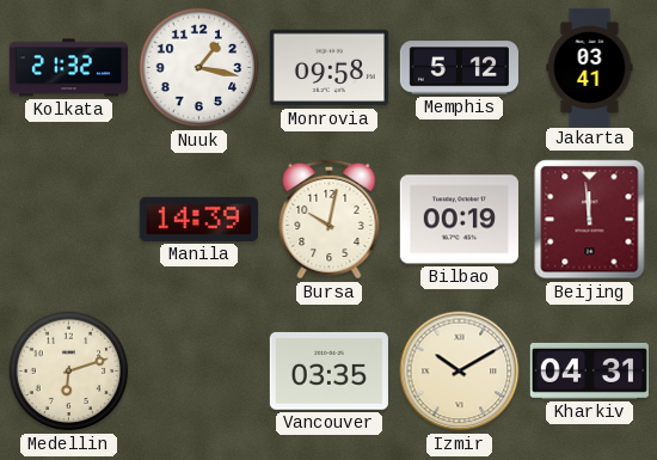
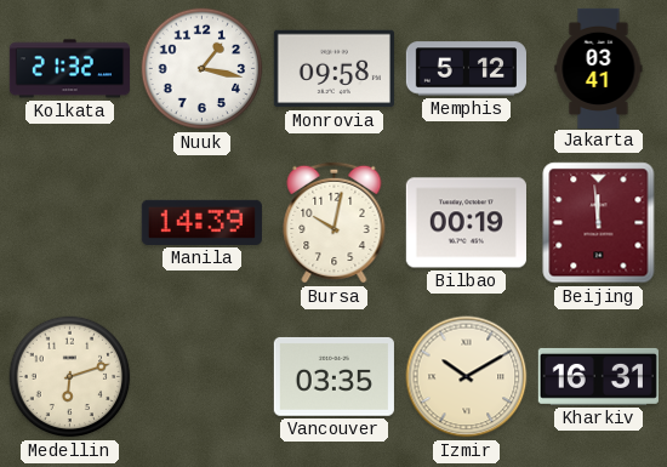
Kharkiv: 04:31 -> 16:31 (598, 376)
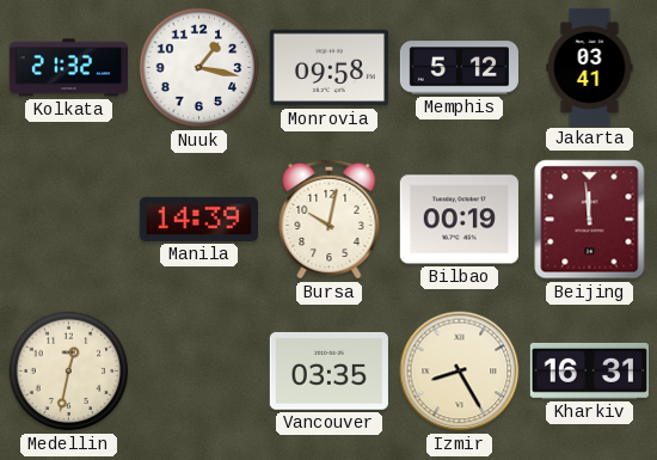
Medellin: 6:12 -> 12:32 (69, 372)
Izmir: 10:10 -> 8:25 (460, 372)
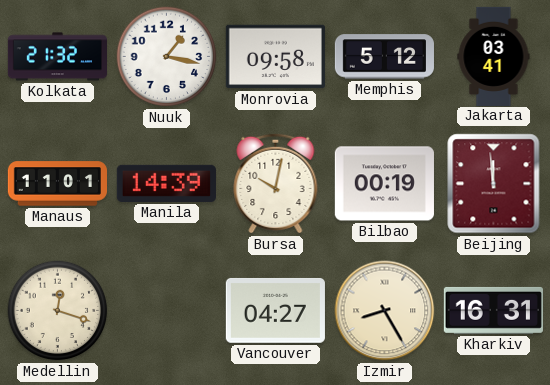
Manaus: none -> 11:01 (57, 184)
Medellin: 12:32 -> 12:18 (58, 311)
Vancouver: 03:35 -> 04:27 (275, 310)
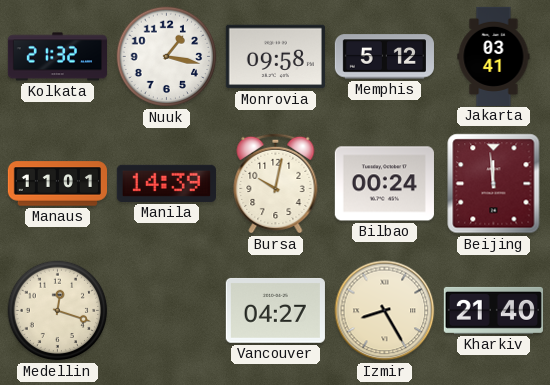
Bilbao: 00:19 -> 00:24 (384, 184)
Kharkiv: 16:31 -> 21:40 (493, 310)
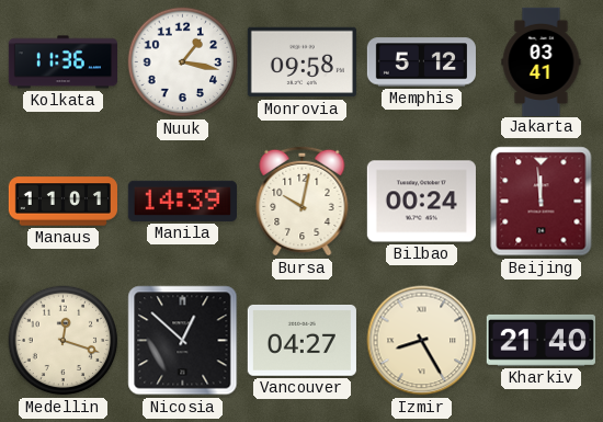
Kolkata: 21:32 -> 11:36 (62, 62)
Nicosia: none -> 12:52 (183, 341)
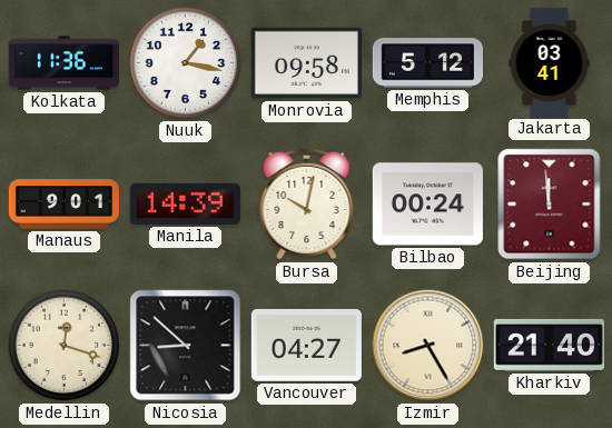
Manaus: 11:01 -> 9:01 (63, 205)
Nicosia: 12:52 -> 8:52 (186, 346)
